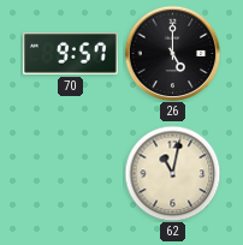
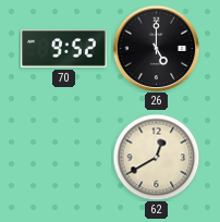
70: 9:57 -> 9:52 (64, 49)
62: 11:02 -> 12:40 (156, 157)
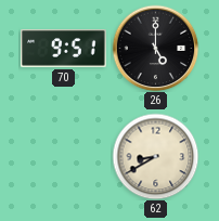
70: 9:52 -> 9:51 (64, 49)
62: 12:40 -> 8:40 (155, 156)
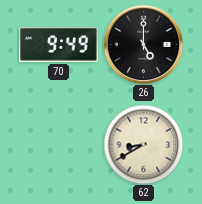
70: 9:51 -> 9:49 (59, 45)
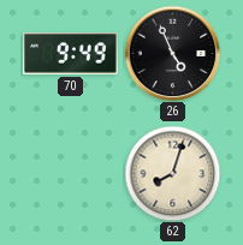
26: 5:00 -> 4:56 (172, 53)
62: 8:40 -> 8:03 (172, 173)
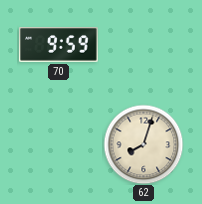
70: 9:49 -> 9:59 (59, 45)
26: 4:56 -> none (172, 53)
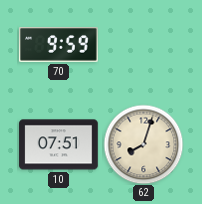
10: none -> 07:51 (59, 145)
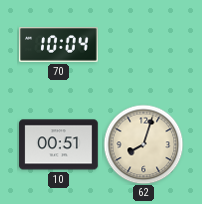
70: 9:59 -> 10:04 (59, 45)
10: 07:51 -> 00:51 (59, 145)
